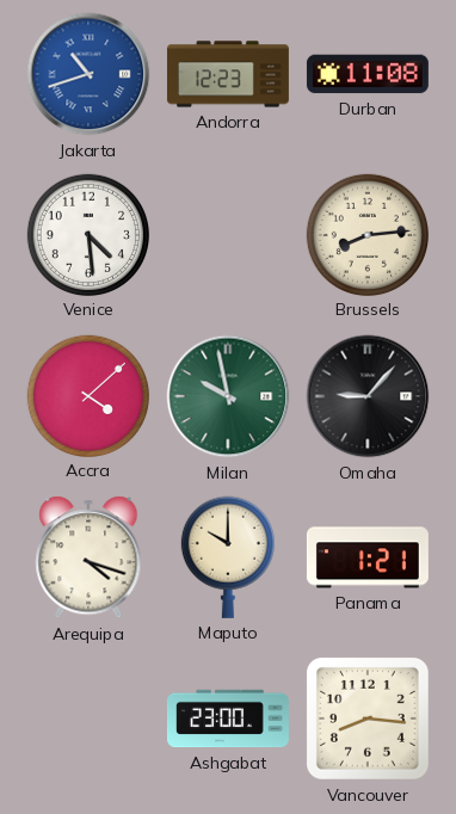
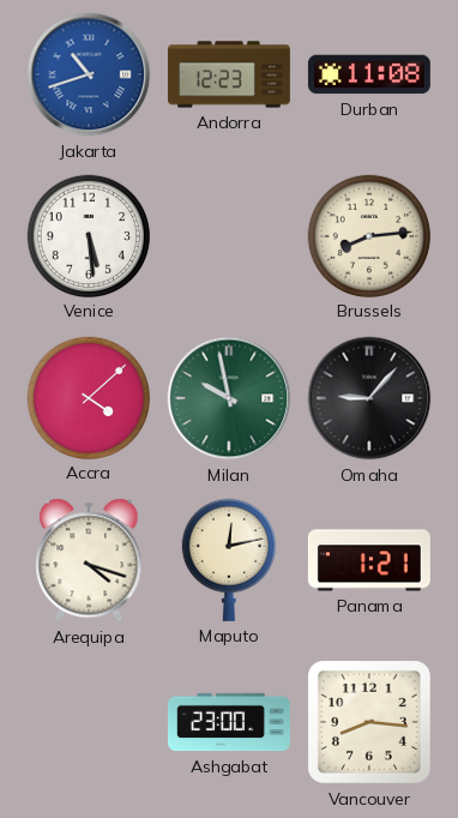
Venice: 4:29 -> 5:29 (88, 235)
Maputo: 10:00 -> 12:13 (229, 560)
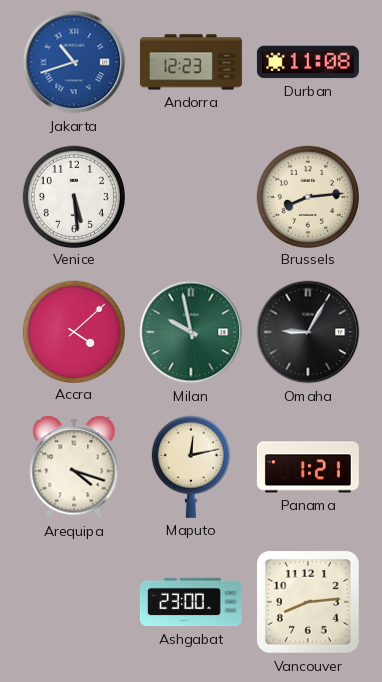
Omaha: 9:07 -> 9:05 (308, 332)
Vancouver: 8:16 -> 8:14 (308, 602)
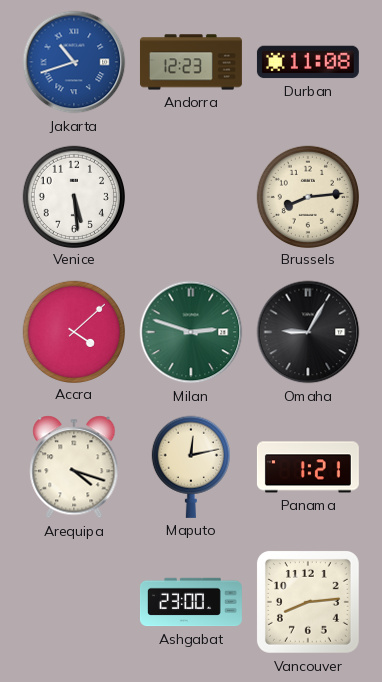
Milan: 9:58 -> 2:48 (191, 332)
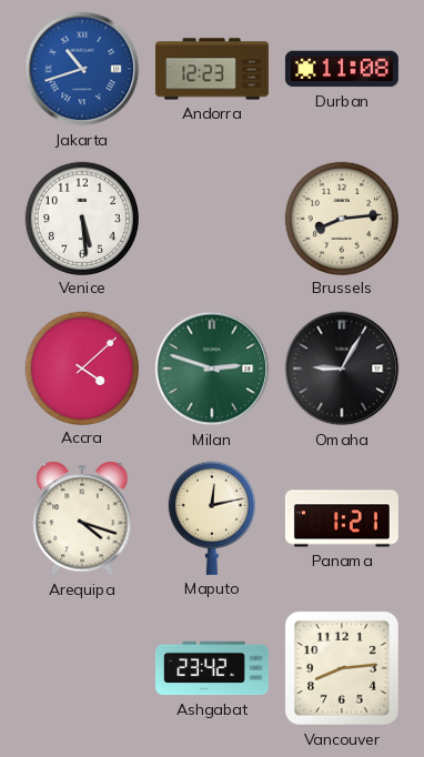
Ashgabat: 23:00 -> 23:42 (212, 668)
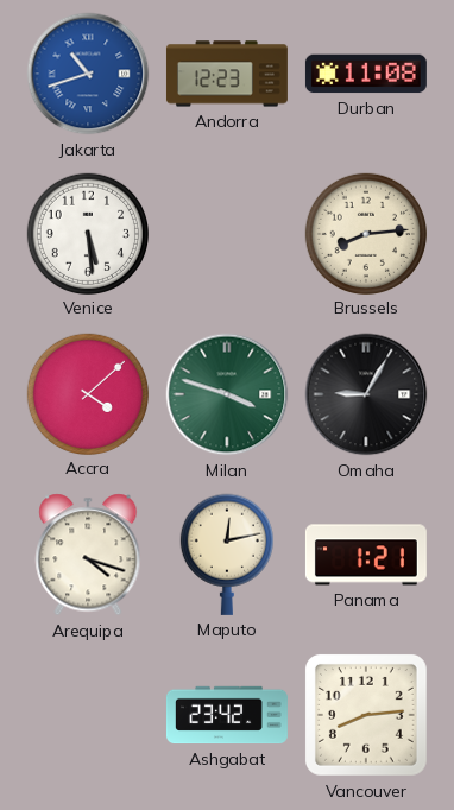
Milan: 2:48 -> 3:48 (227, 394)
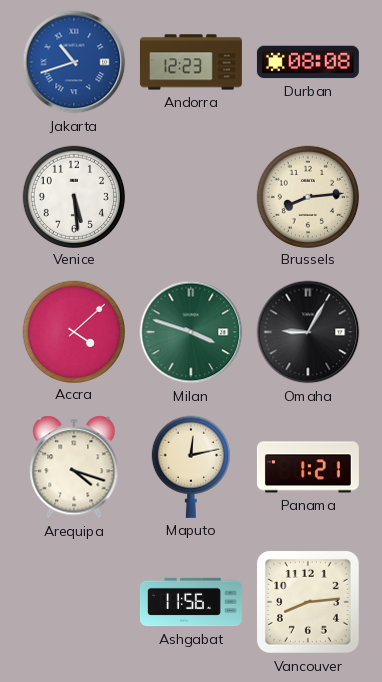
Durban: 11:08 -> 08:08 (308, 62)
Ashgabat: 23:42 -> 11:56 (191, 602)
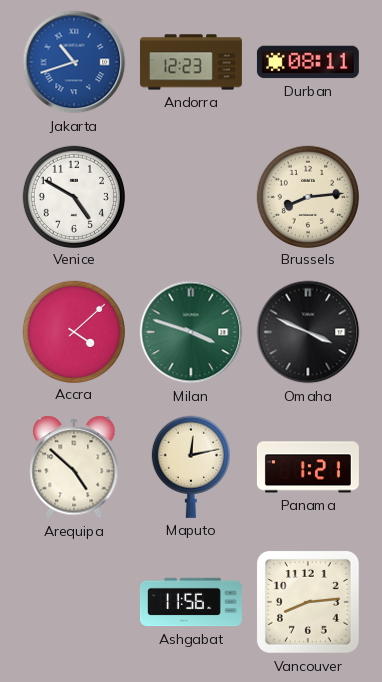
Durban: 08:08 -> 08:11 (308, 62)
Venice: 5:29 -> 4:50 (73, 196)
Omaha: 9:05 -> 3:49 (308, 332)
Arequipa: 4:18 -> 4:52 (74, 467)
